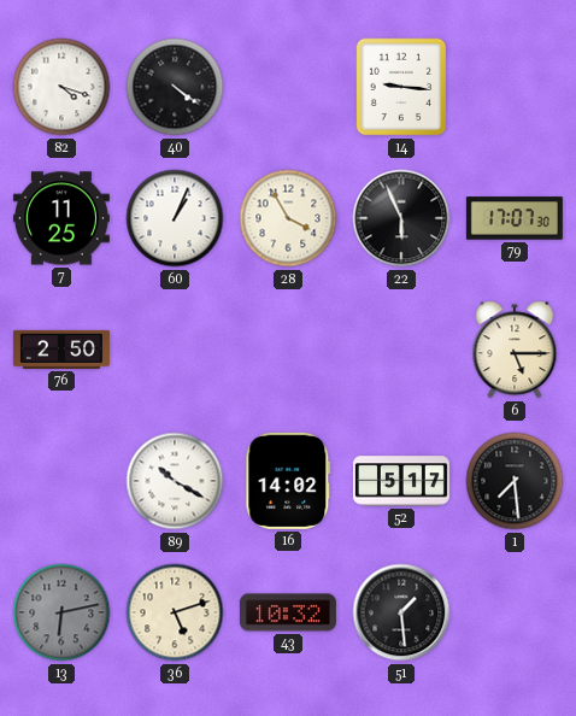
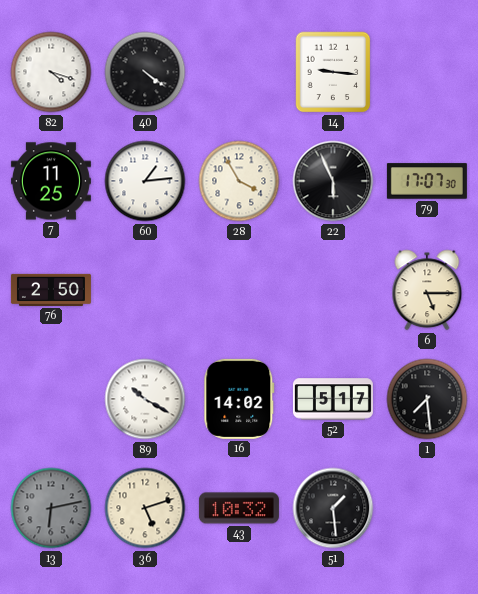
60: 1:04 -> 1:14 (145, 181)
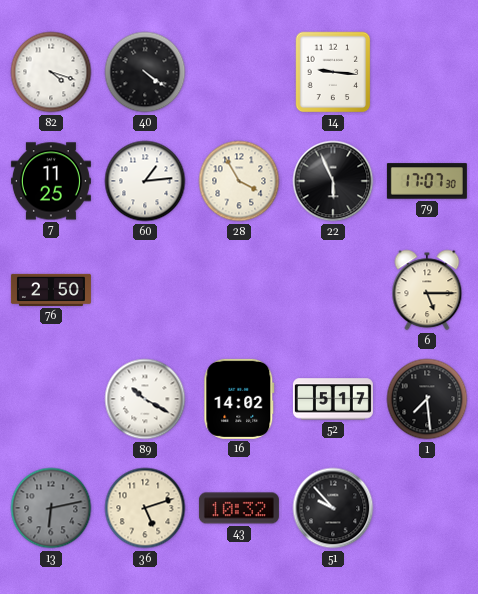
51: 1:29 -> 9:53 (333, 508)
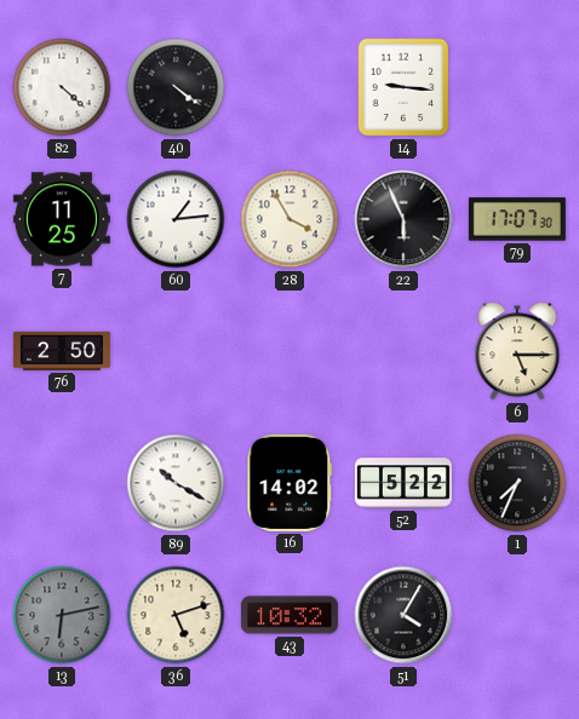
82: 4:18 -> 4:22 (62, 87)
52: 5:17 -> 5:22 (403, 483)
1: 7:29 -> 7:34 (517, 483)
51: 9:53 -> 4:05 (403, 615)
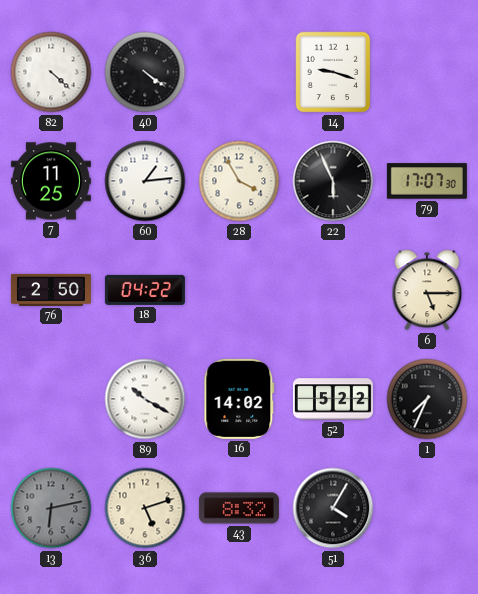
14: 9:16 -> 9:18 (333, 72)
18: none -> 04:22 (145, 290)
43: 10:32 -> 8:32 (239, 508)
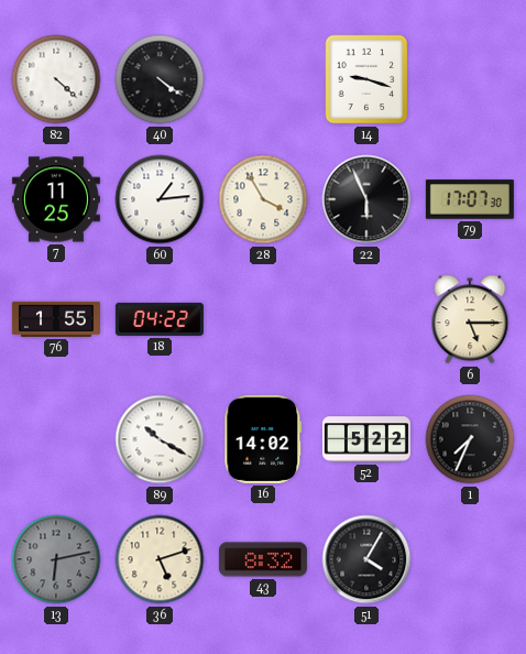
76: 2:50 -> 1:55 (56, 319)
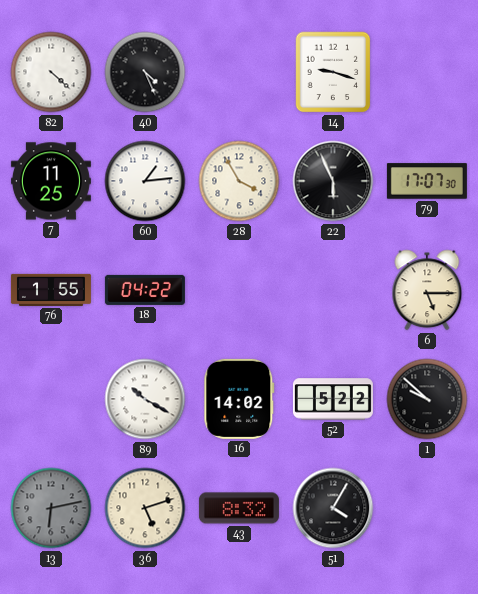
40: 4:21 -> 4:26 (145, 72)
1: 7:34 -> 9:52 (427, 399)
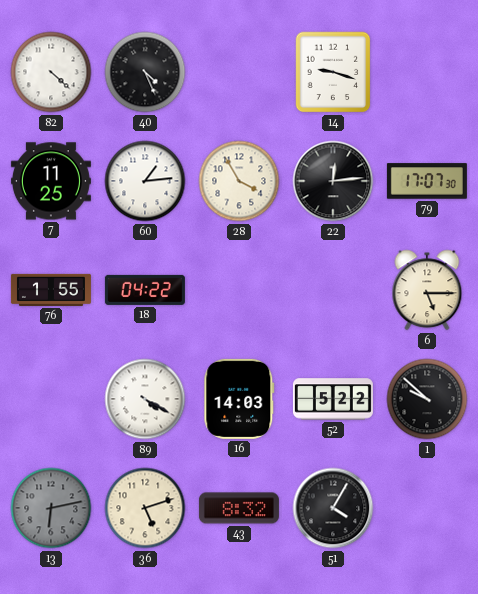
22: 5:56 -> 12:14 (333, 181)
89: 10:20 -> 4:20 (145, 399)
16: 14:02 -> 14:03 (239, 399)
